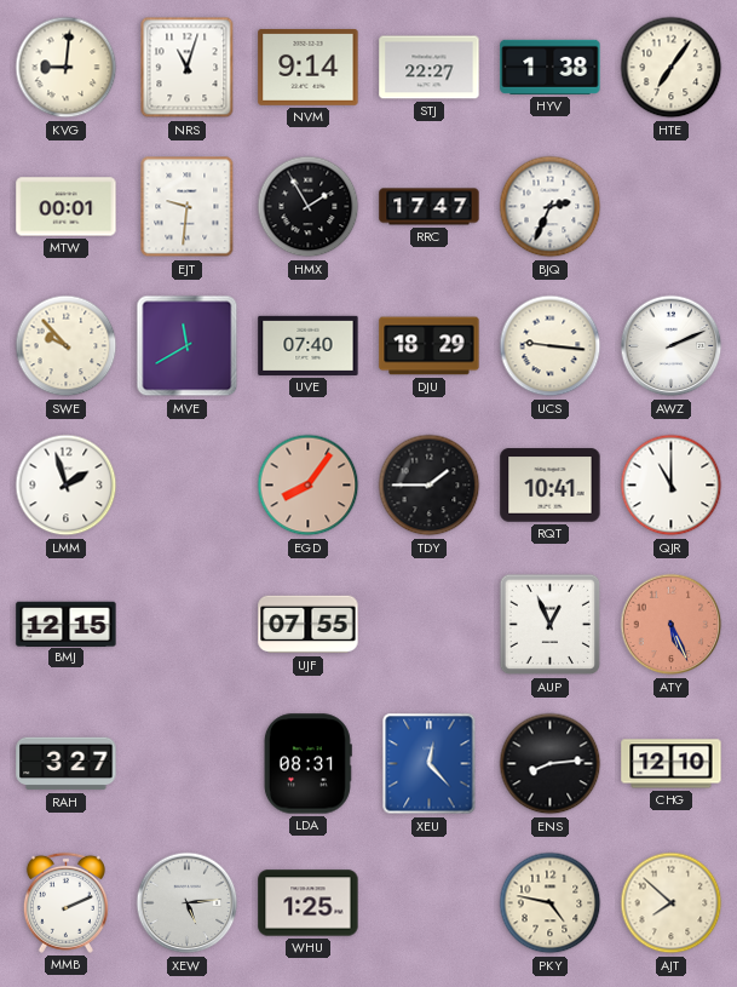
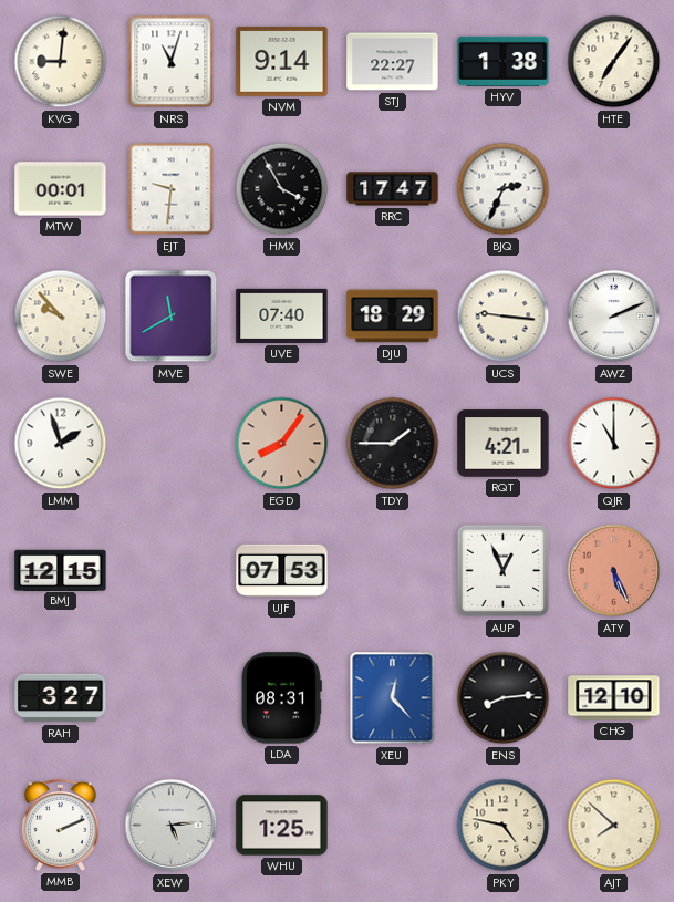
HMX: 1:55 -> 3:55 (282, 189)
RQT: 10:41 -> 4:21 (504, 444)
UJF: 07:55 -> 07:53 (282, 571)
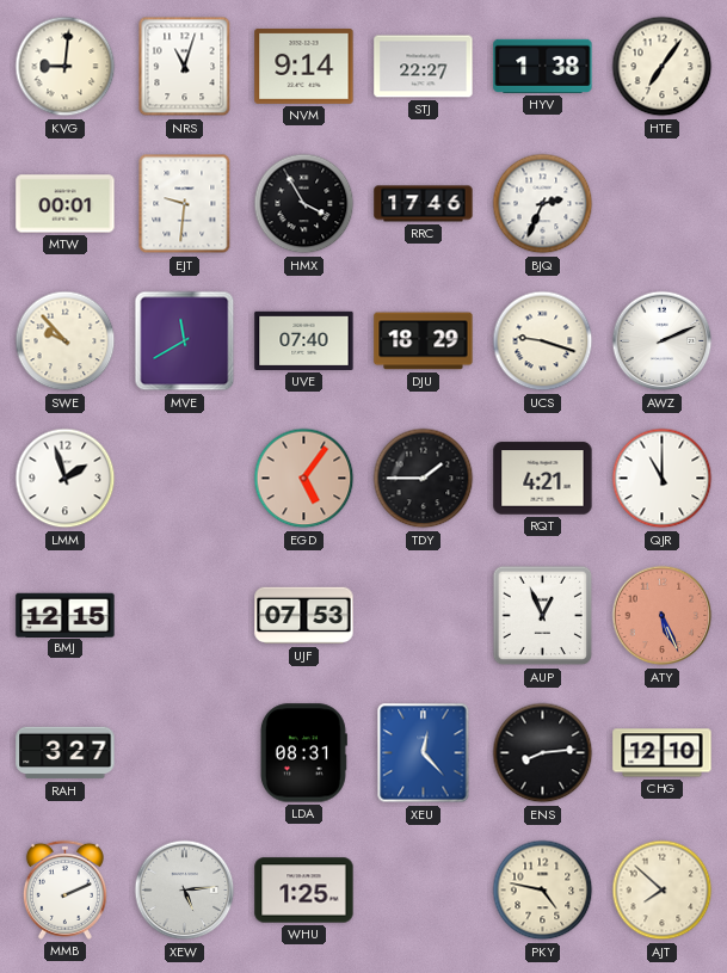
RRC: 17:47 -> 17:46 (424, 204)
UCS: 9:16 -> 9:18 (543, 341)
EGD: 8:06 -> 5:06 (304, 479)
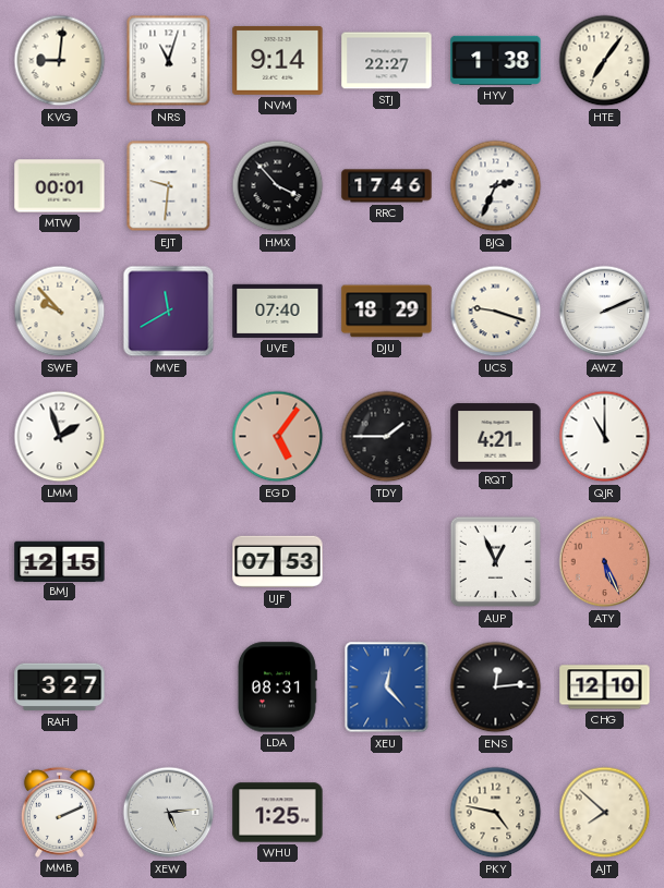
HMX: 3:55 -> 3:53 (278, 186)
ENS: 8:14 -> 12:14 (496, 688)
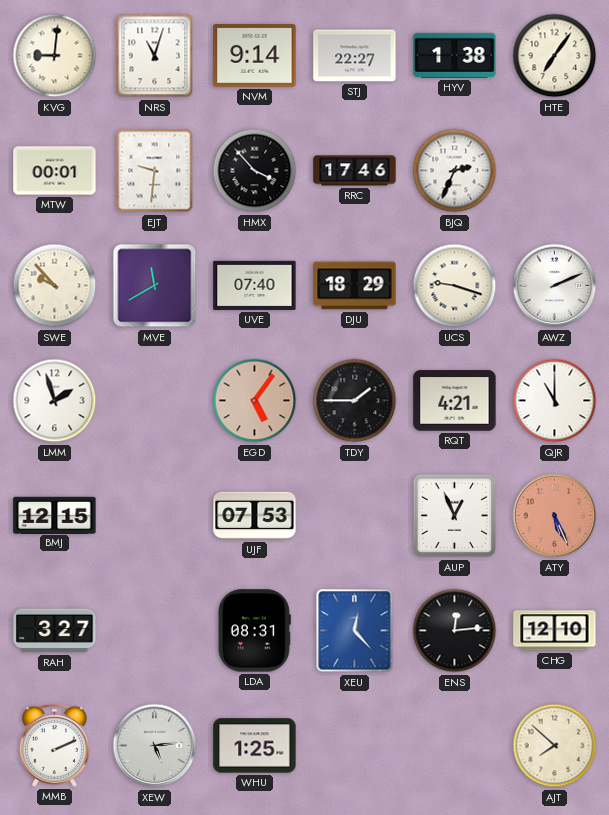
PKY: 4:47 -> none (496, 813)
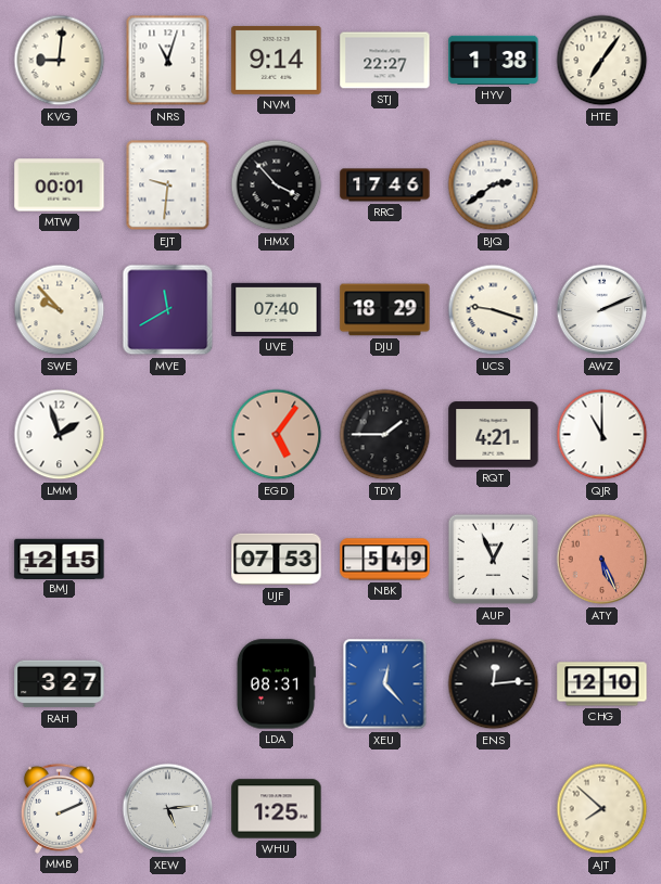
BJQ: 2:34 -> 2:39 (494, 185)
NBK: none -> 5:49 (385, 560)
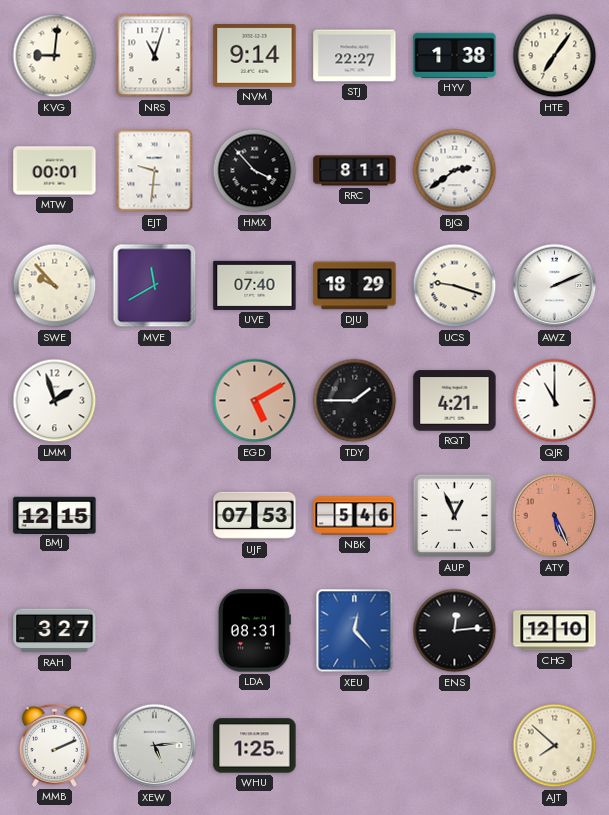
RRC: 17:46 -> 8:11 (355, 171)
EGD: 5:06 -> 5:10 (255, 401)
NBK: 5:49 -> 5:46 (355, 516)
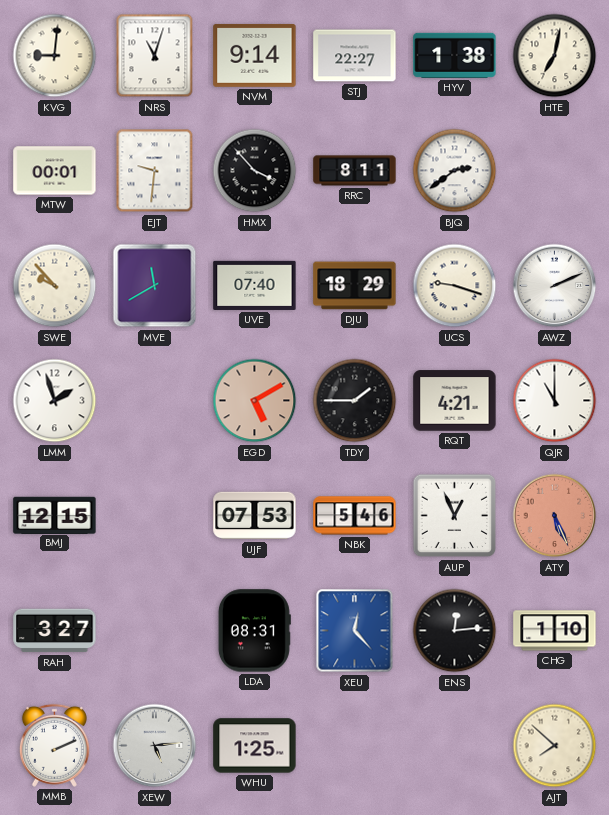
HTE: 7:06 -> 7:02 (555, 56)
CHG: 12:10 -> 1:10 (555, 631)
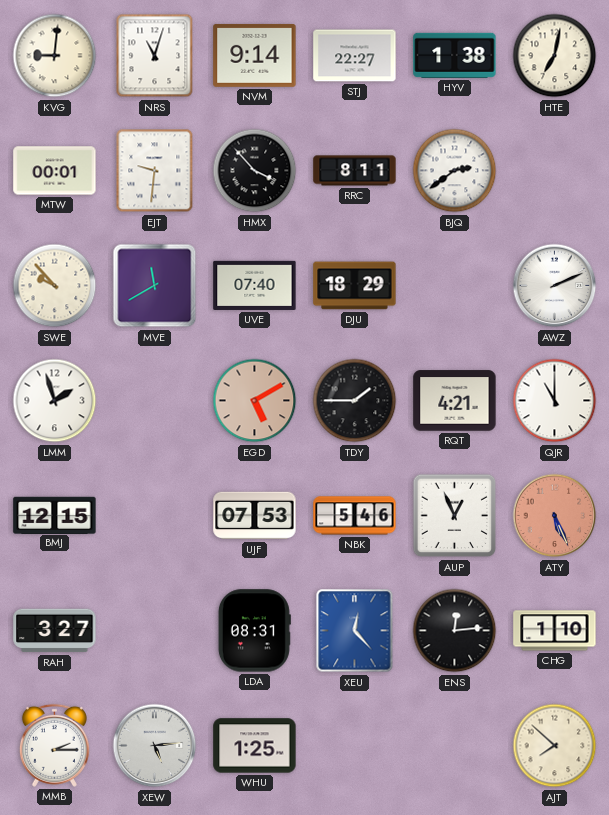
UCS: 9:18 -> none (455, 286)
MMB: 2:11 -> 2:15 (54, 745)
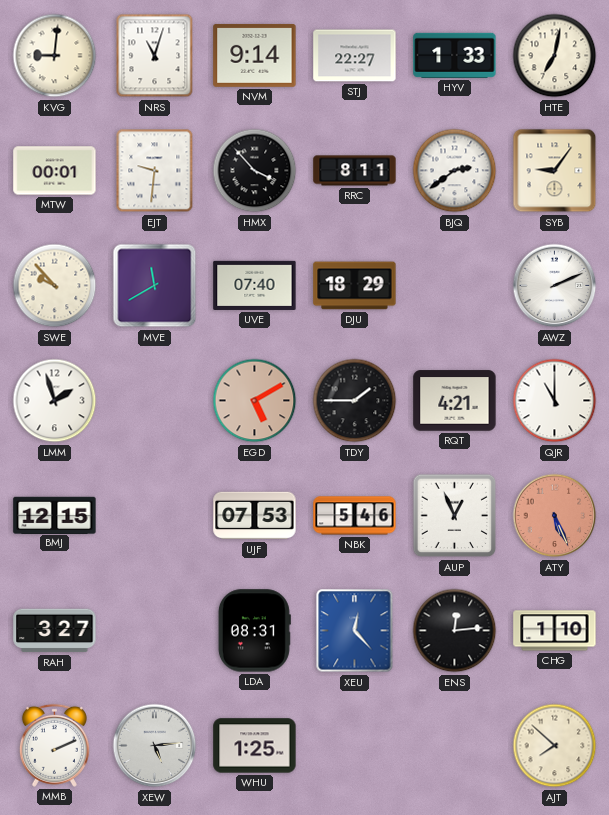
HYV: 1:38 -> 1:33 (455, 55)
SYB: none -> 9:06 (555, 171)
MMB: 2:15 -> 2:11 (54, 745)
